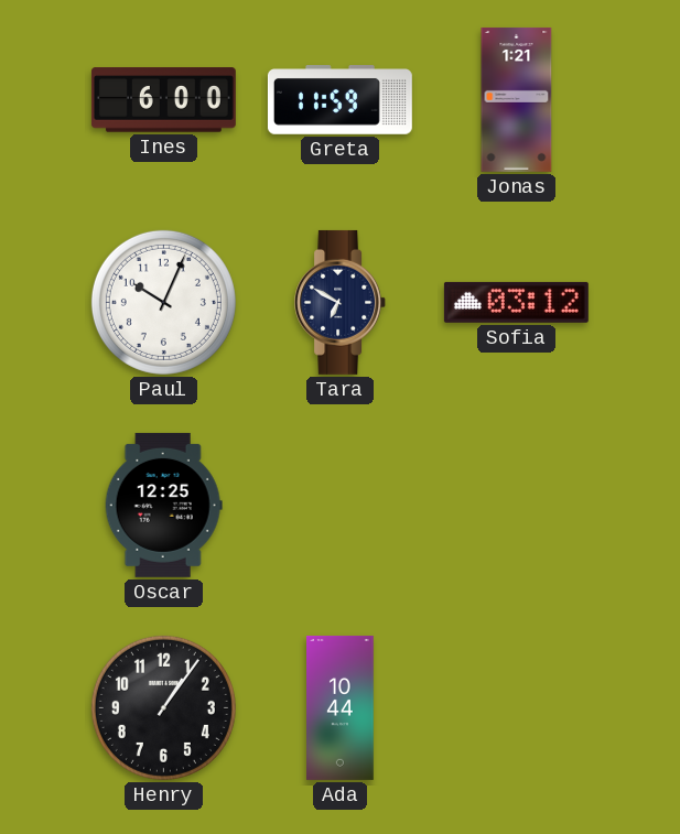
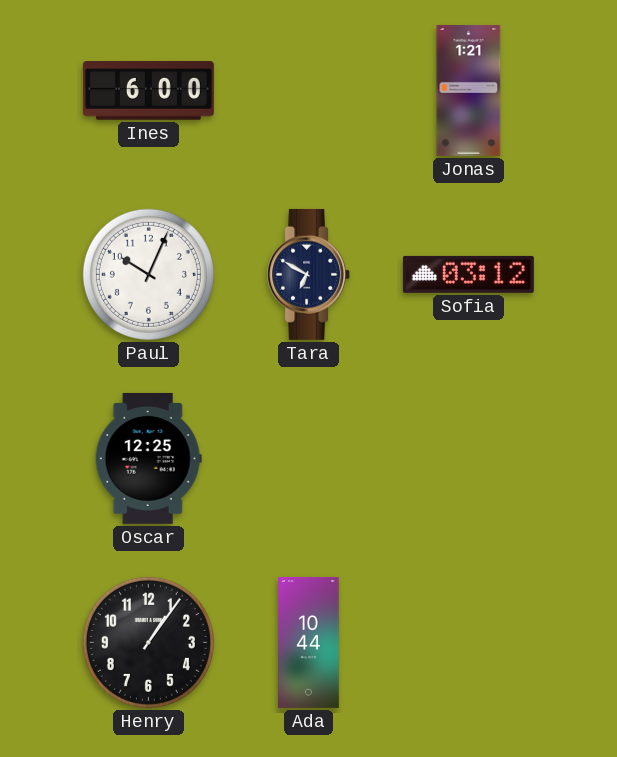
Greta: 11:59 -> none (339, 100)
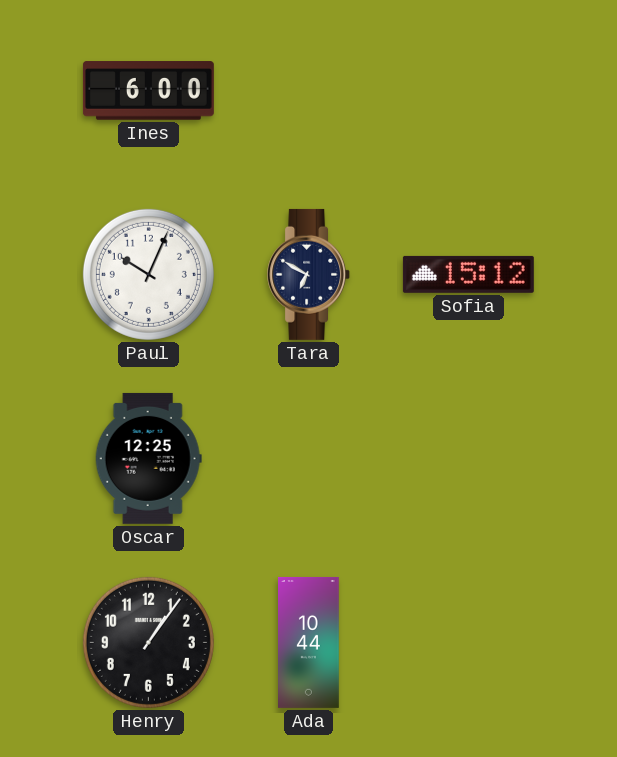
Jonas: 1:21 -> none (469, 90)
Sofia: 03:12 -> 15:12 (468, 274)
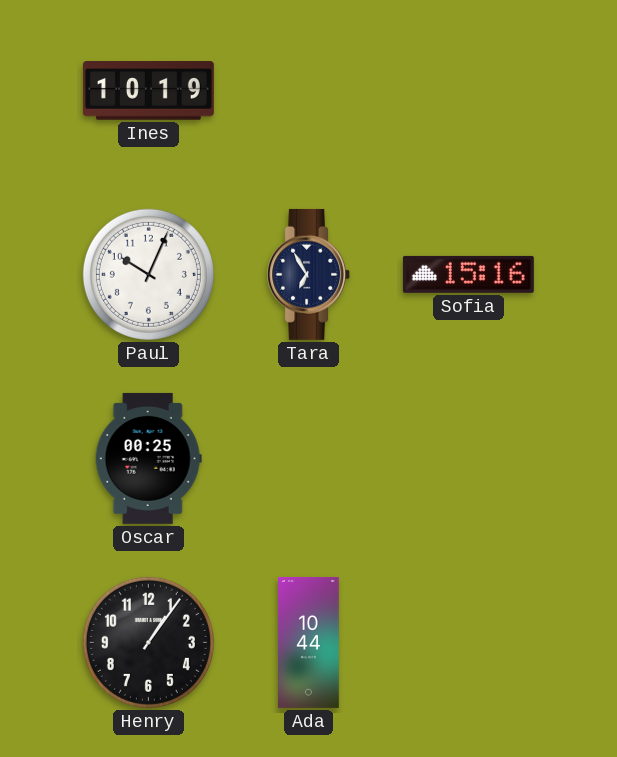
Ines: 6:00 -> 10:19 (148, 91)
Tara: 6:50 -> 6:55 (309, 274)
Sofia: 15:12 -> 15:16 (468, 274)
Oscar: 12:25 -> 00:25 (148, 458)
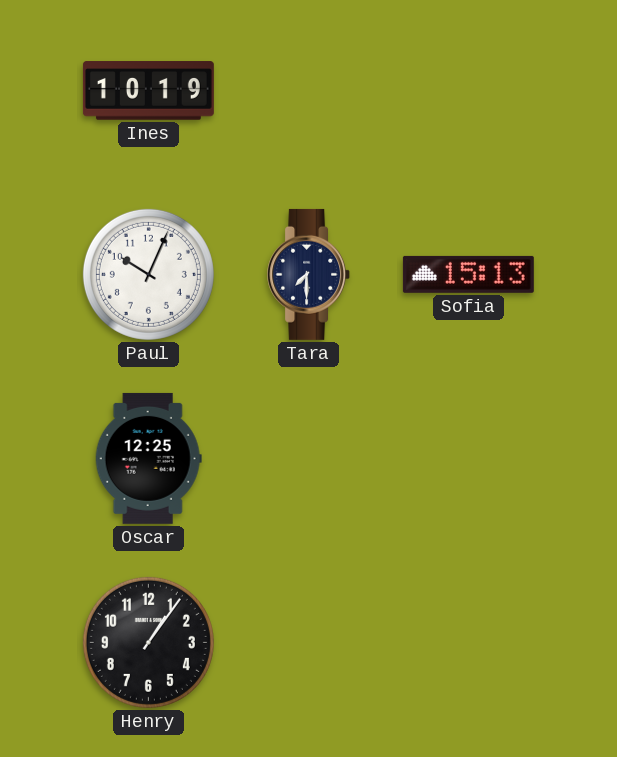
Tara: 6:55 -> 7:30 (309, 274)
Sofia: 15:16 -> 15:13 (468, 274)
Oscar: 00:25 -> 12:25 (148, 458)
Ada: 10:44 -> none (309, 642)
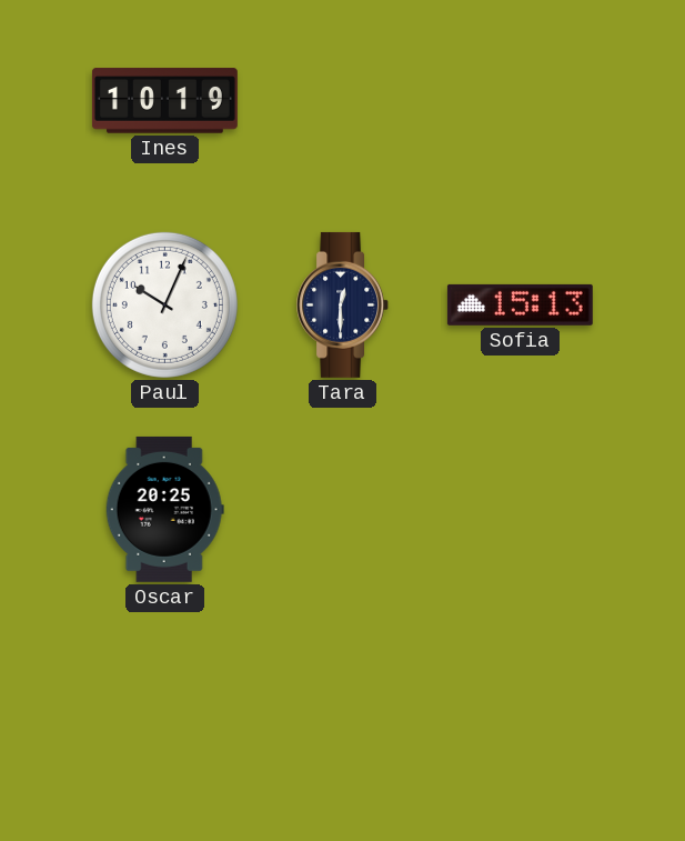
Tara: 7:30 -> 12:30 (343, 304)
Oscar: 12:25 -> 20:25 (164, 509)
Henry: 1:06 -> none (148, 642)
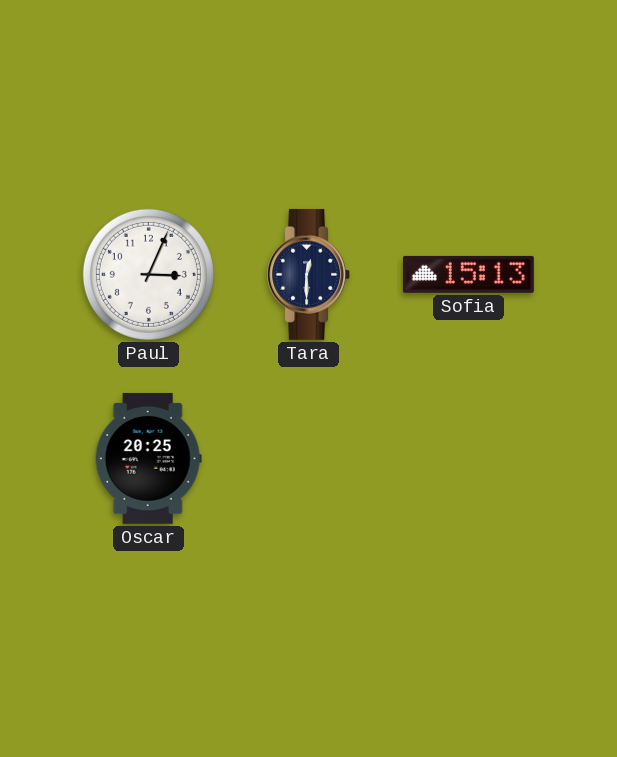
Ines: 10:19 -> none (164, 101)
Paul: 10:04 -> 3:04 (148, 274)
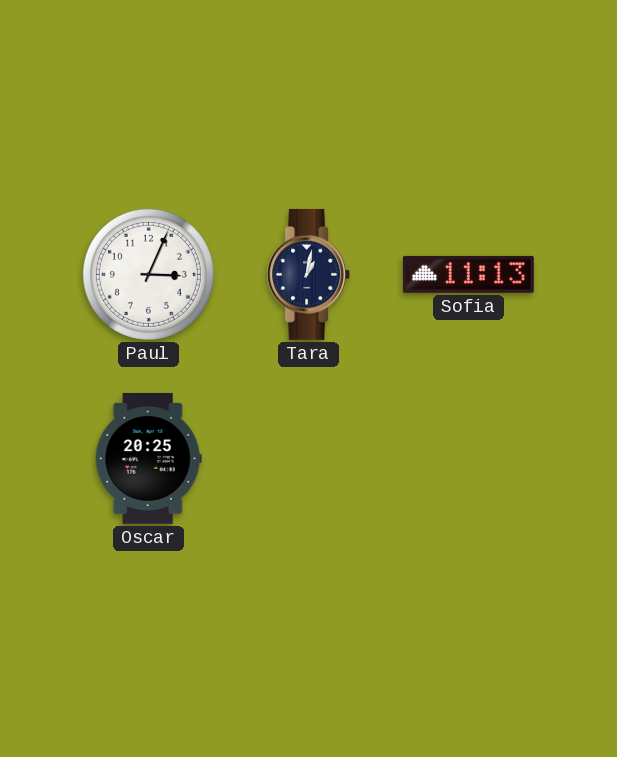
Tara: 12:30 -> 1:02 (309, 274)
Sofia: 15:13 -> 11:13 (468, 274)
